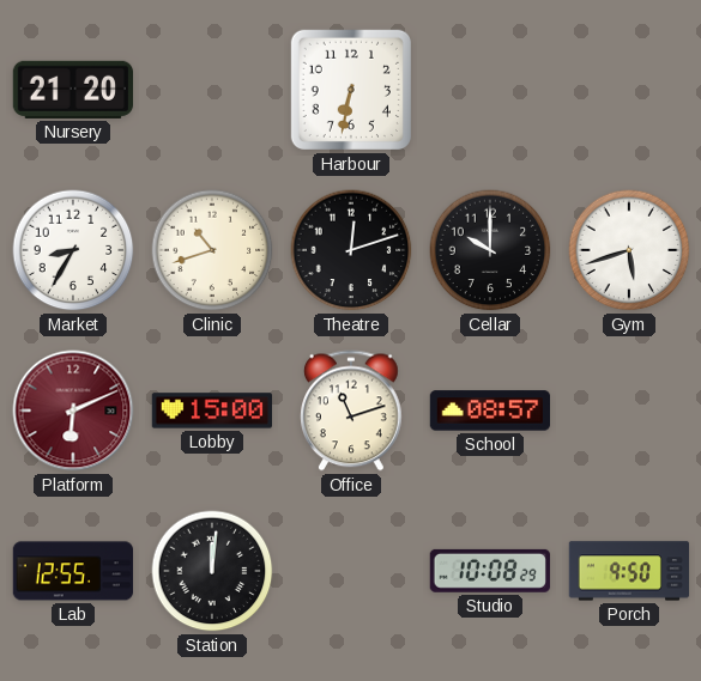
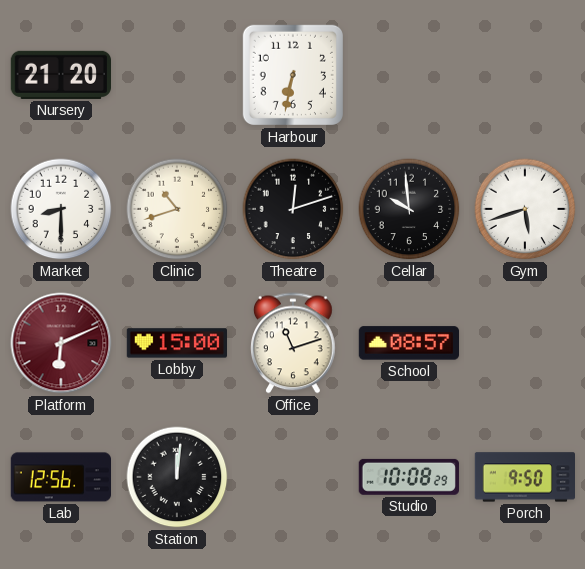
Market: 8:35 -> 8:30 (61, 209)
Cellar: 10:00 -> 9:59 (409, 209)
Lab: 12:55 -> 12:56 (60, 477)
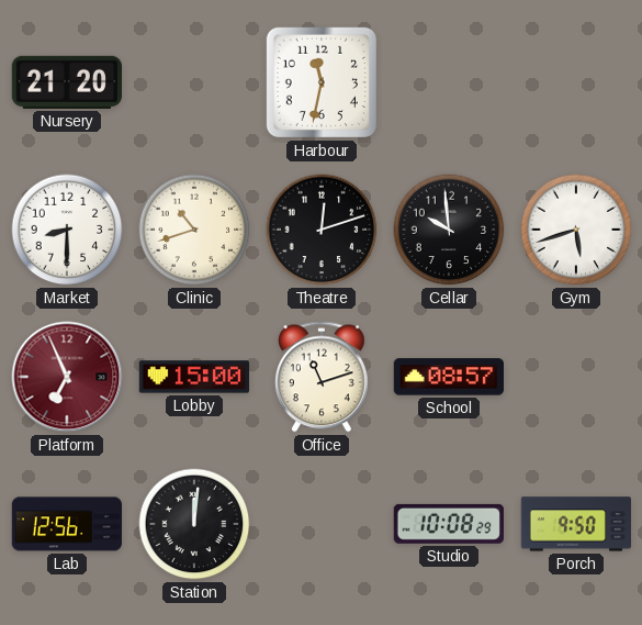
Harbour: 6:32 -> 11:32 (322, 82)
Platform: 6:11 -> 6:56 (67, 377)
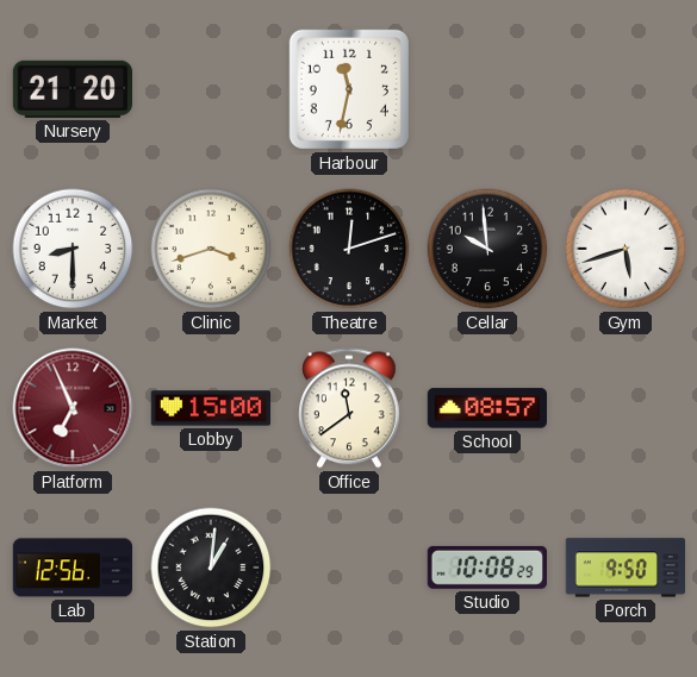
Clinic: 10:42 -> 3:42 (211, 249)
Office: 11:12 -> 11:39 (350, 408)
Station: 12:01 -> 1:01 (211, 568)
